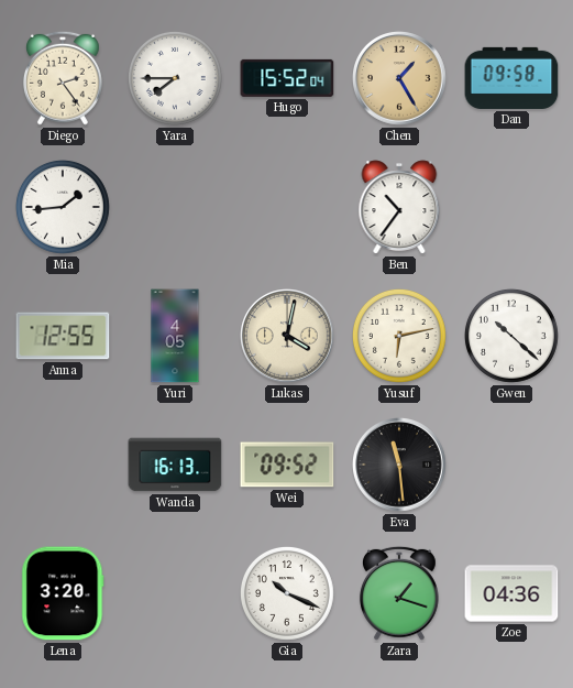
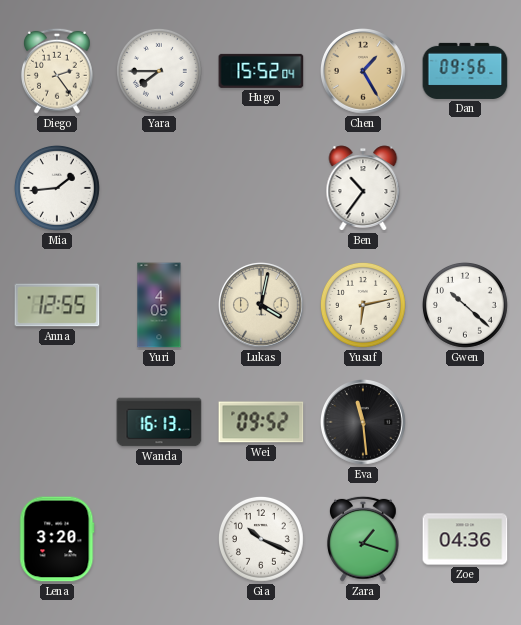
Dan: 09:58 -> 09:56 (465, 71)
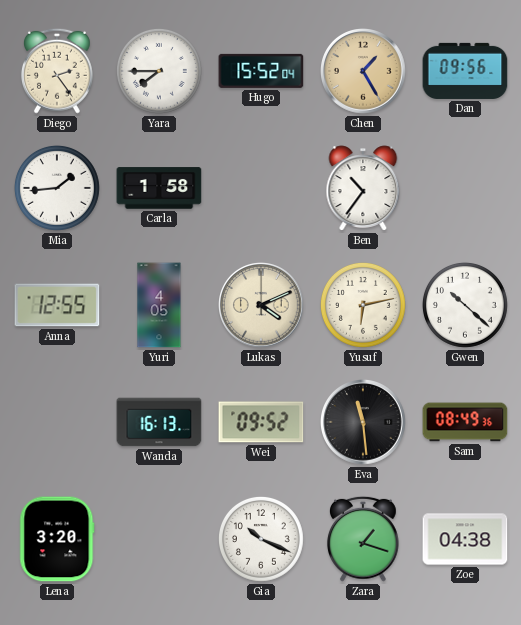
Carla: none -> 1:58 (159, 188)
Lukas: 4:02 -> 4:11 (261, 305)
Sam: none -> 08:49 (465, 422)
Zoe: 04:36 -> 04:38 (465, 539)
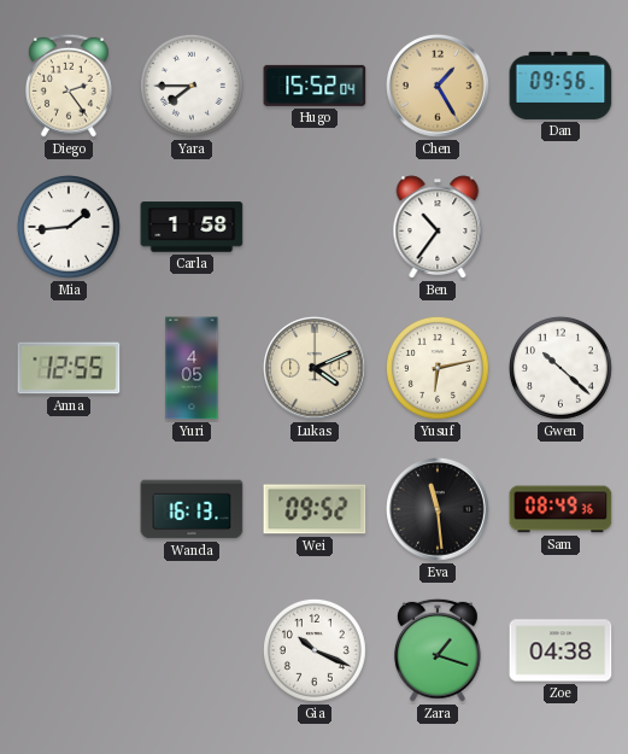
Lena: 3:20 -> none (57, 539)
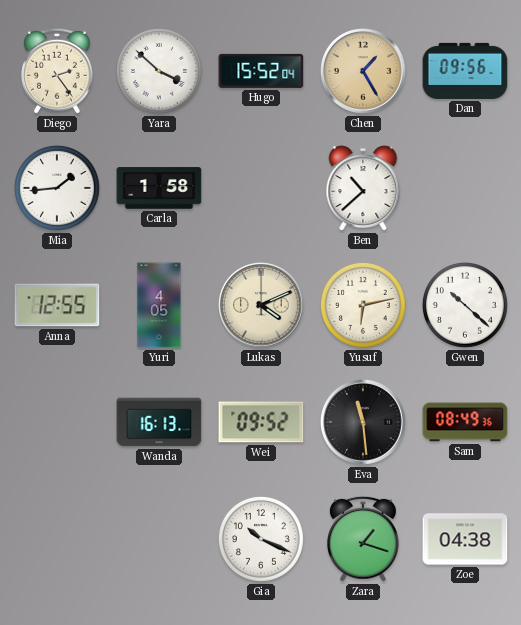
Yara: 7:45 -> 3:52 (159, 71)
Ben: 10:36 -> 10:38 (363, 188)
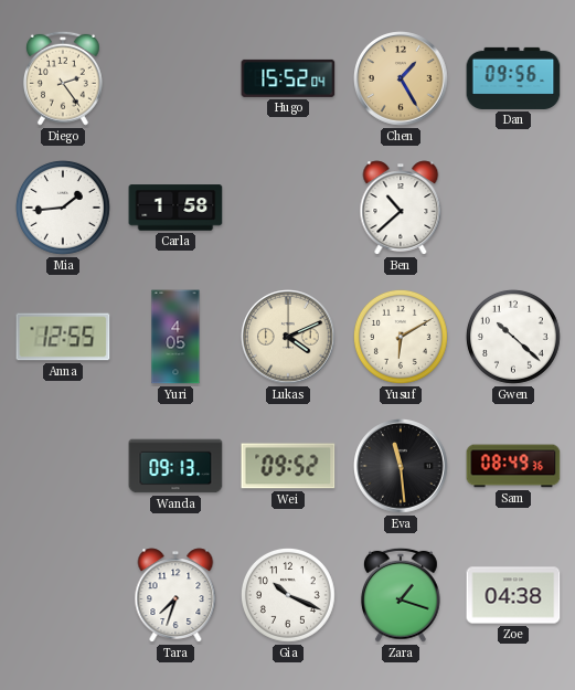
Yara: 3:52 -> none (159, 71)
Yusuf: 6:13 -> 6:10 (401, 337)
Wanda: 16:13 -> 09:13 (175, 466)
Tara: none -> 7:33 (175, 595)
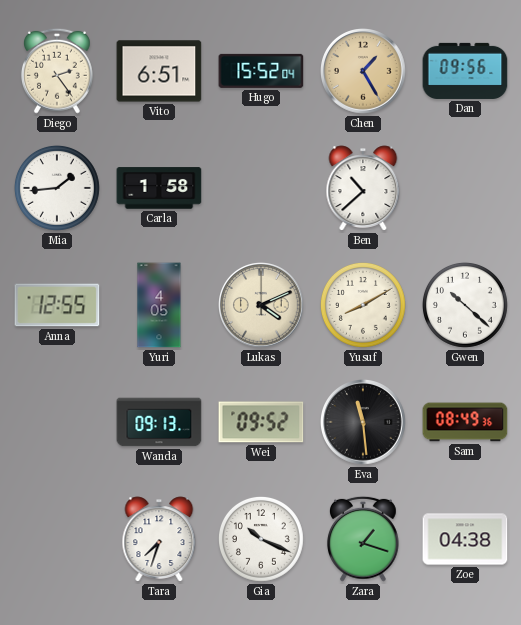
Vito: none -> 6:51 (159, 71)
Yusuf: 6:10 -> 8:10 (363, 305)
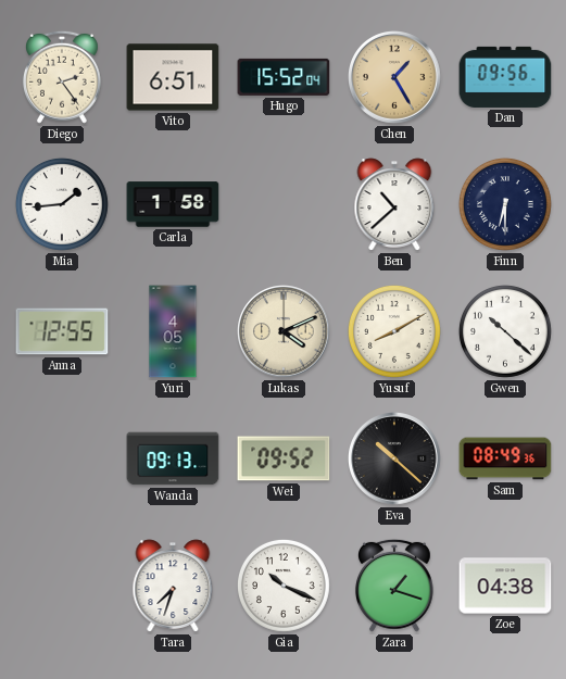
Finn: none -> 6:30 (505, 204)
Eva: 11:29 -> 10:22 (394, 458)
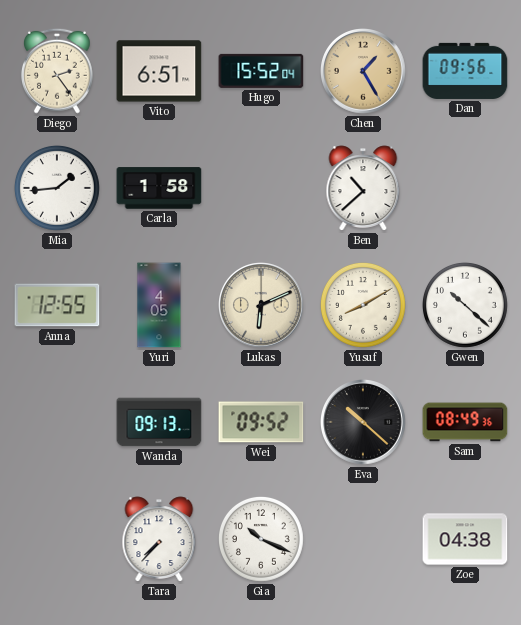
Finn: 6:30 -> none (505, 204)
Lukas: 4:11 -> 6:11 (261, 305)
Tara: 7:33 -> 7:37 (159, 539)
Zara: 1:18 -> none (394, 586)
